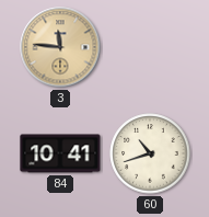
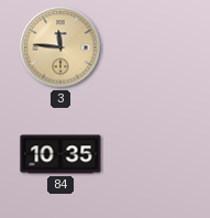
84: 10:41 -> 10:35 (60, 154)
60: 10:42 -> none (150, 153)
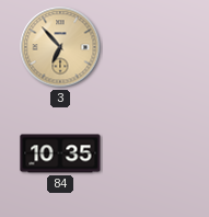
3: 11:46 -> 6:53 (60, 47)
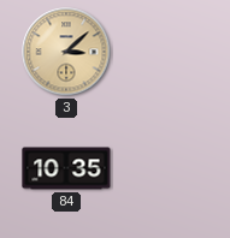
3: 6:53 -> 3:08 (66, 52)
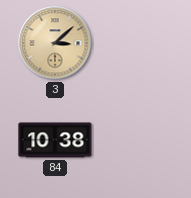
84: 10:35 -> 10:38 (55, 140)
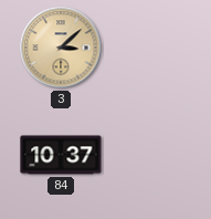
84: 10:38 -> 10:37 (61, 155)
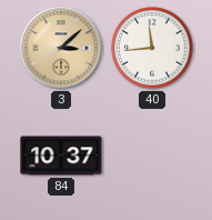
40: none -> 11:44 (152, 48)
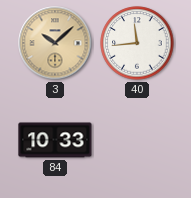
3: 3:08 -> 10:08 (55, 43)
84: 10:37 -> 10:33 (55, 140)
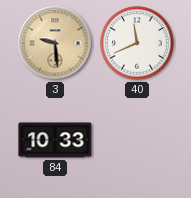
3: 10:08 -> 9:29 (55, 43)
40: 11:44 -> 11:41 (137, 43)
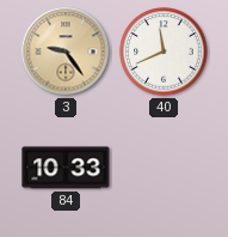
3: 9:29 -> 9:24 (66, 51)
